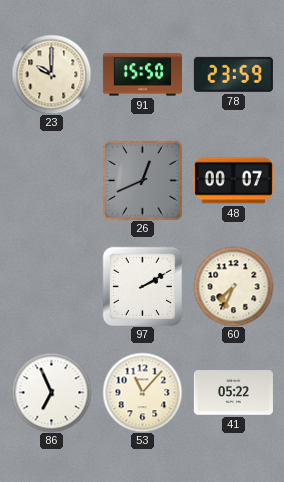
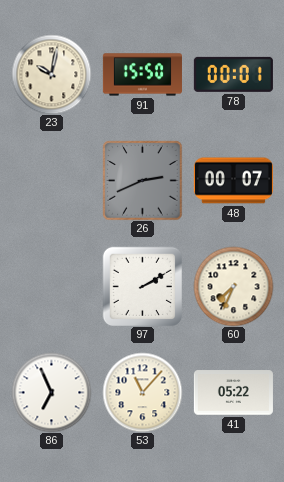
23: 10:00 -> 10:02 (51, 74)
78: 23:59 -> 00:01 (233, 74)
26: 12:41 -> 2:41 (142, 180)
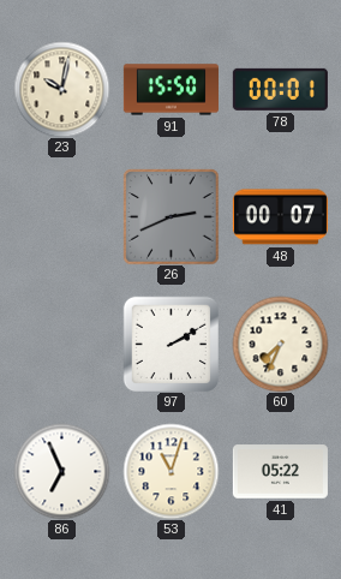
53: 11:07 -> 11:03 (170, 471)
